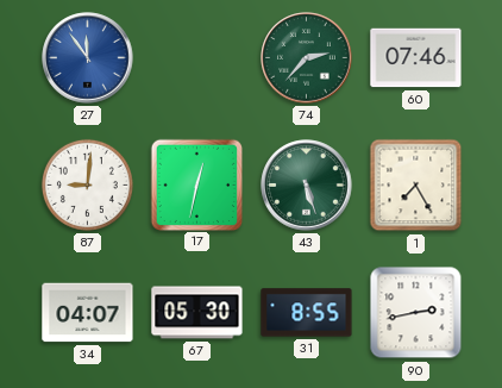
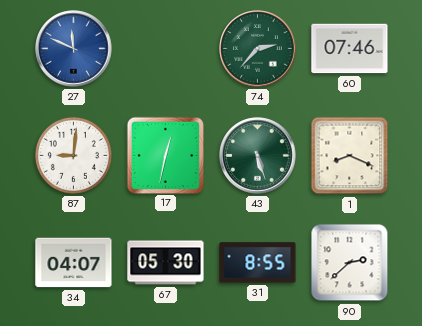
27: 11:54 -> 11:49 (74, 49)
1: 7:25 -> 8:19 (350, 156)
90: 2:43 -> 2:38 (350, 263)
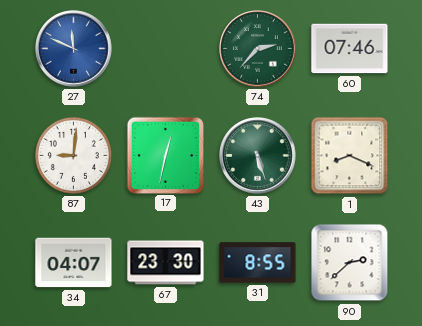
67: 05:30 -> 23:30 (166, 263)
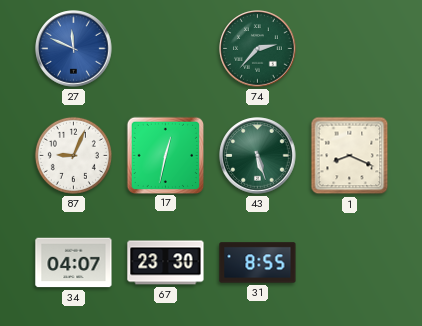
60: 07:46 -> none (350, 49)
87: 9:01 -> 9:04 (73, 155)
90: 2:38 -> none (350, 263)
